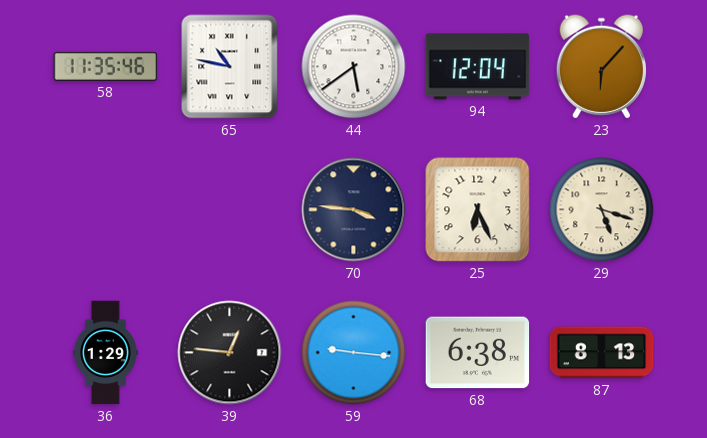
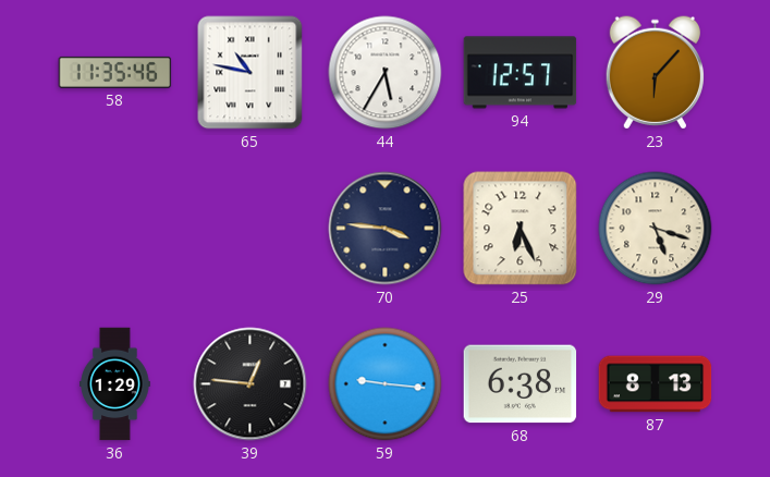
44: 5:39 -> 5:35 (386, 73)
94: 12:04 -> 12:57 (521, 73)
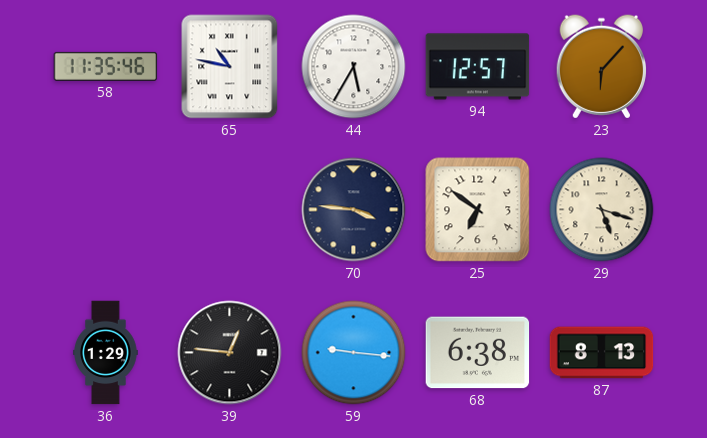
25: 6:26 -> 6:51 (478, 210)
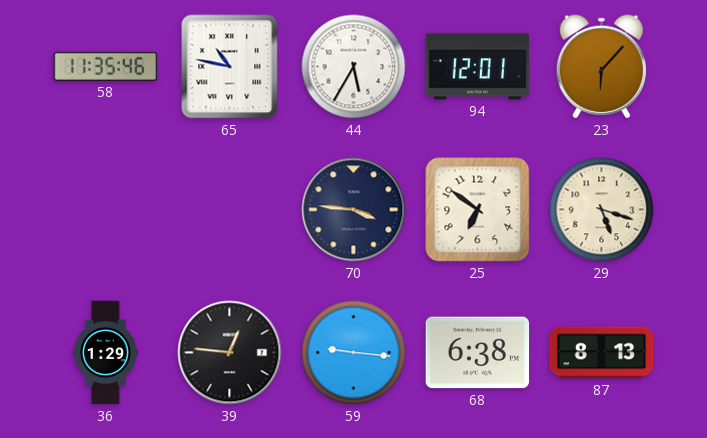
94: 12:57 -> 12:01 (478, 67)
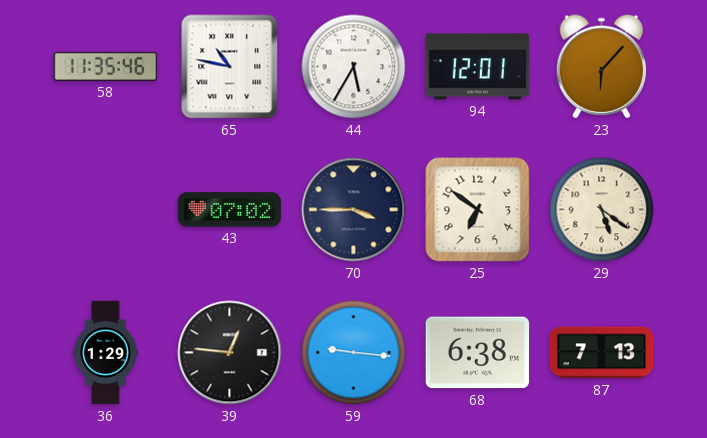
43: none -> 07:02 (230, 210)
70: 3:46 -> 3:45 (354, 210)
29: 5:18 -> 5:21 (602, 210)
87: 8:13 -> 7:13 (602, 353)
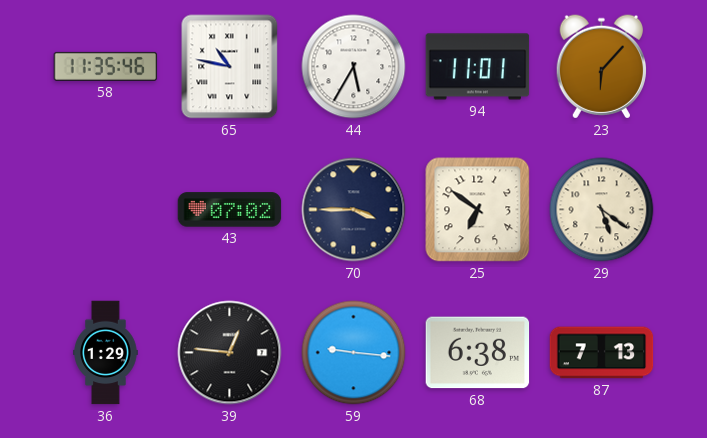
94: 12:01 -> 11:01 (478, 67)
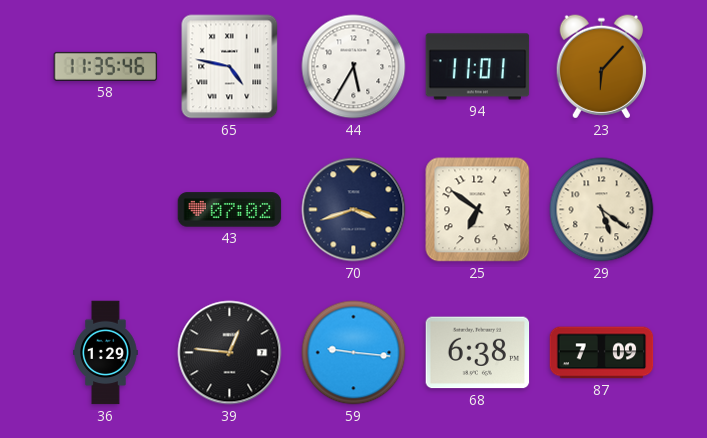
65: 10:47 -> 4:47 (230, 67)
70: 3:45 -> 3:42 (354, 210)
87: 7:13 -> 7:09 (602, 353)
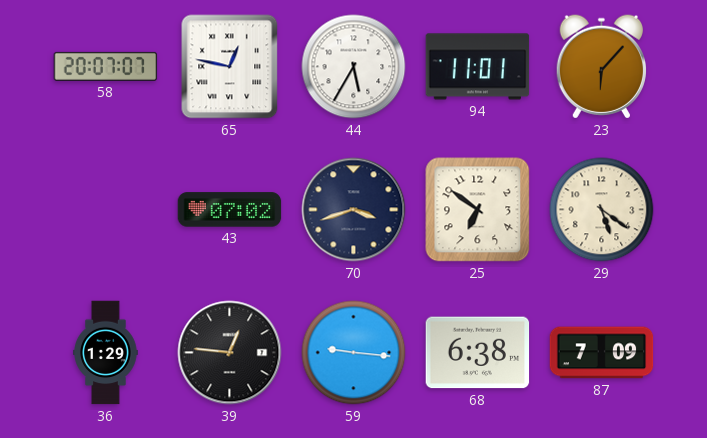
58: 11:35 -> 20:07 (106, 66)
65: 4:47 -> 12:47 (230, 67)
